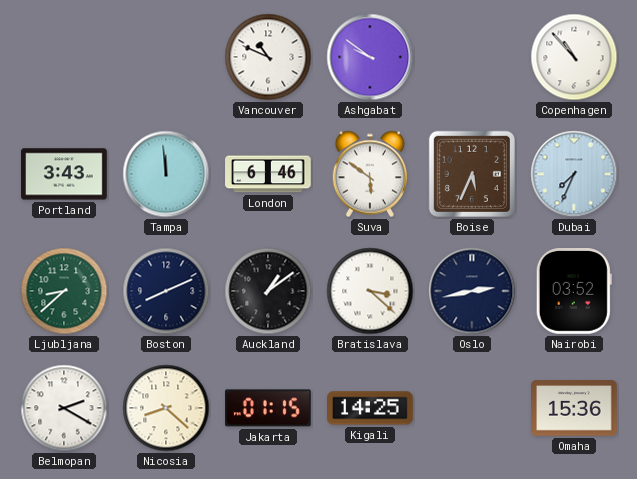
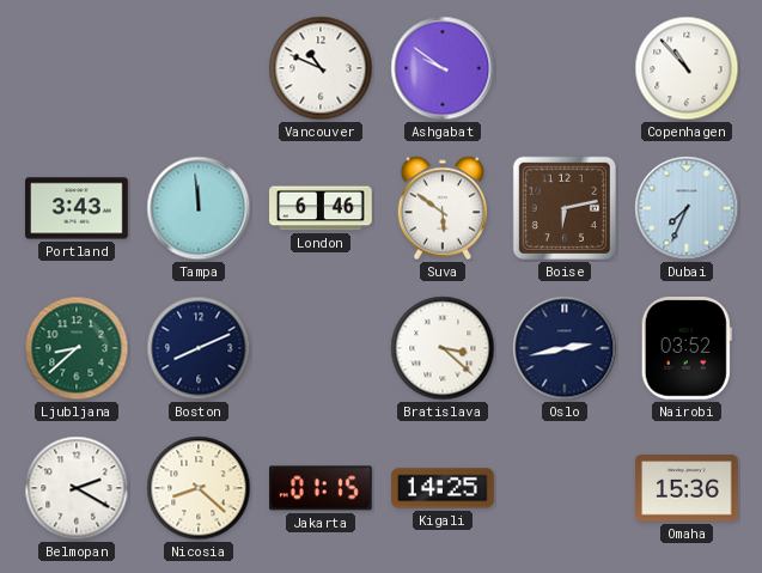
Boise: 5:34 -> 6:13 (565, 208)
Auckland: 1:09 -> none (268, 291)
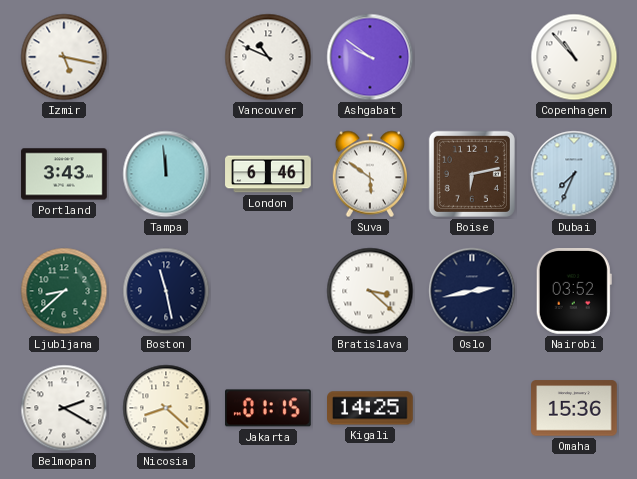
Izmir: none -> 5:17 (64, 57)
Boston: 8:11 -> 11:28 (166, 291)
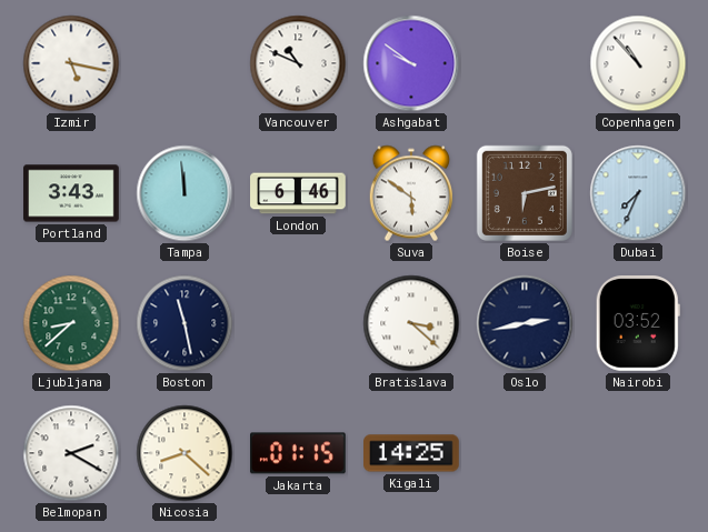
Omaha: 15:36 -> none (575, 408)
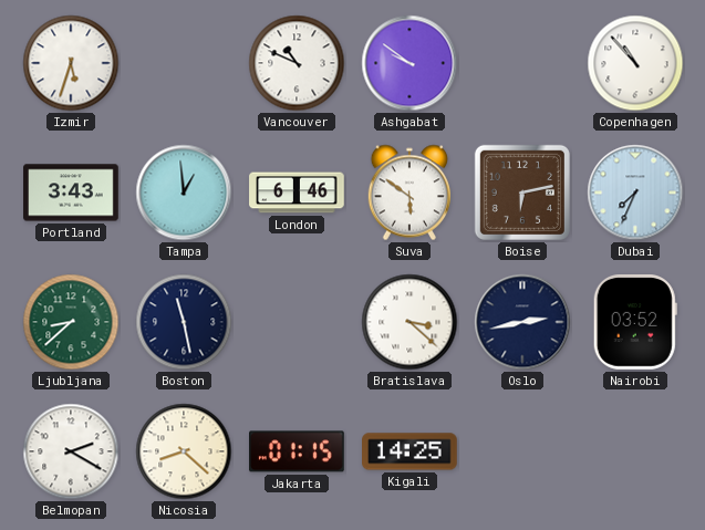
Izmir: 5:17 -> 5:33 (71, 63)
Tampa: 11:59 -> 12:59 (184, 193)
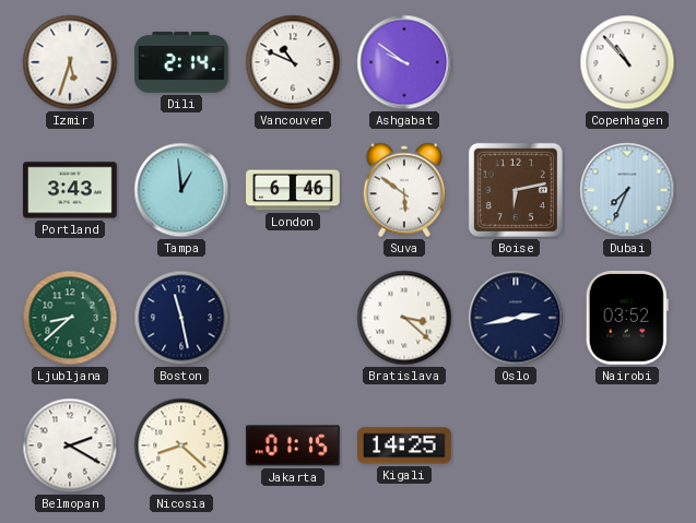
Dili: none -> 2:14 (181, 63)
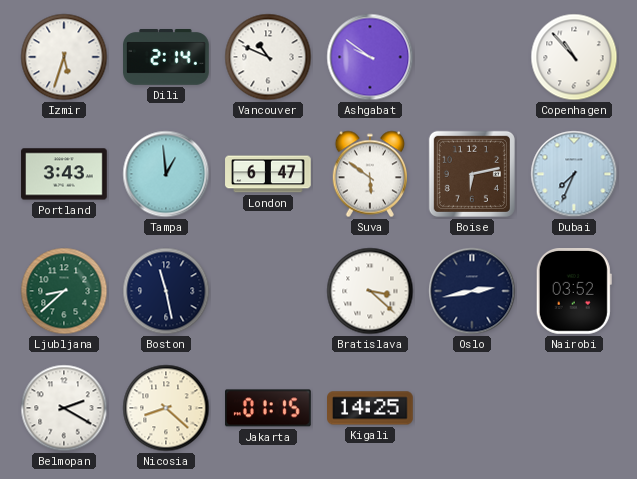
London: 6:46 -> 6:47 (268, 174)
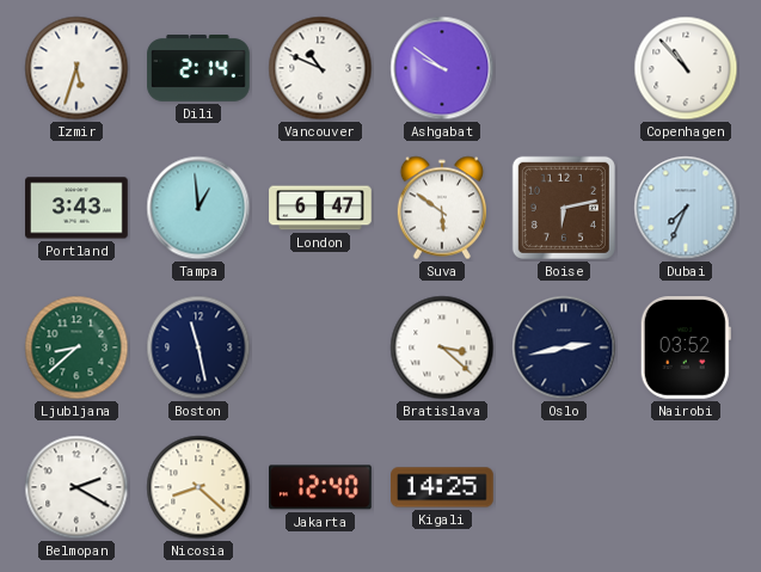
Jakarta: 01:15 -> 12:40 (321, 487)
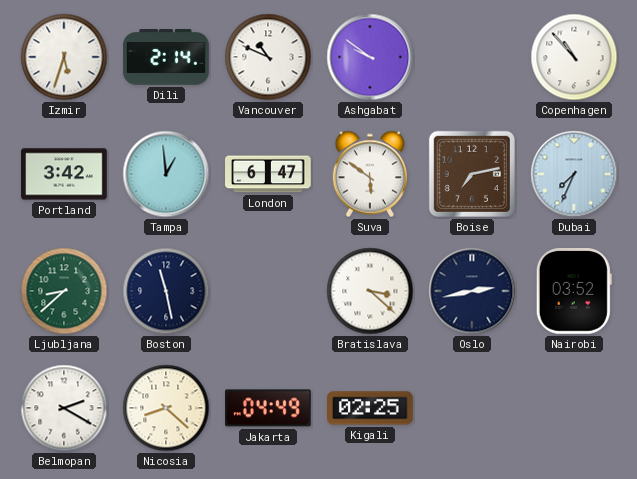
Portland: 3:43 -> 3:42 (64, 174)
Boise: 6:13 -> 7:13 (472, 174)
Jakarta: 12:40 -> 04:49 (269, 408)
Kigali: 14:25 -> 02:25 (371, 408)
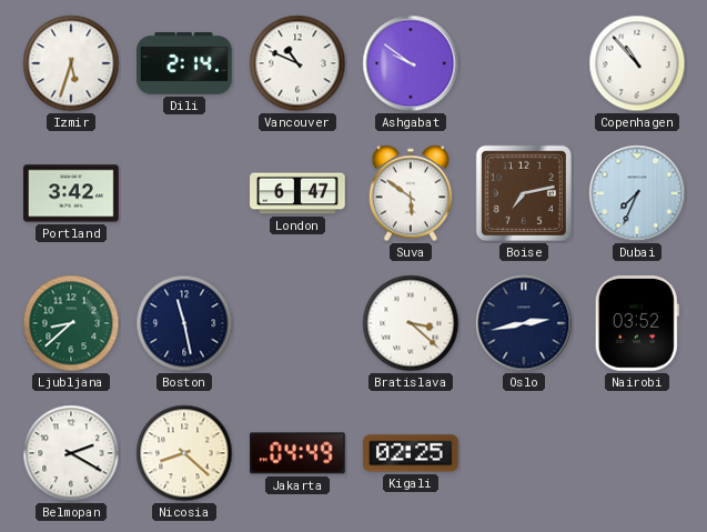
Tampa: 12:59 -> none (166, 174)
